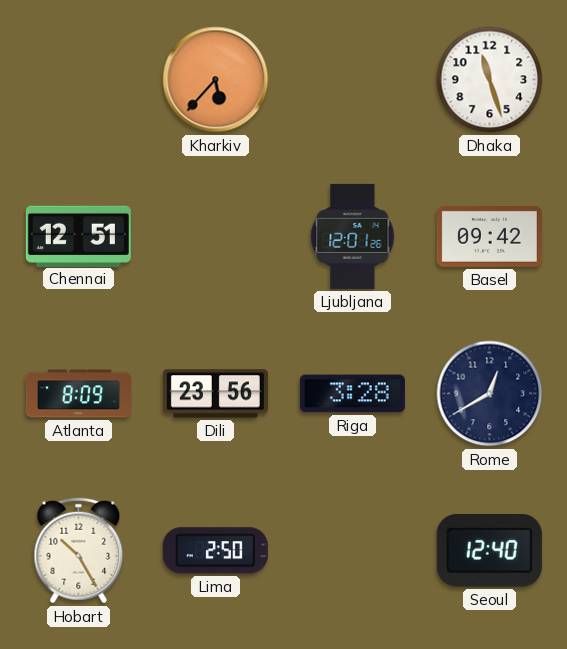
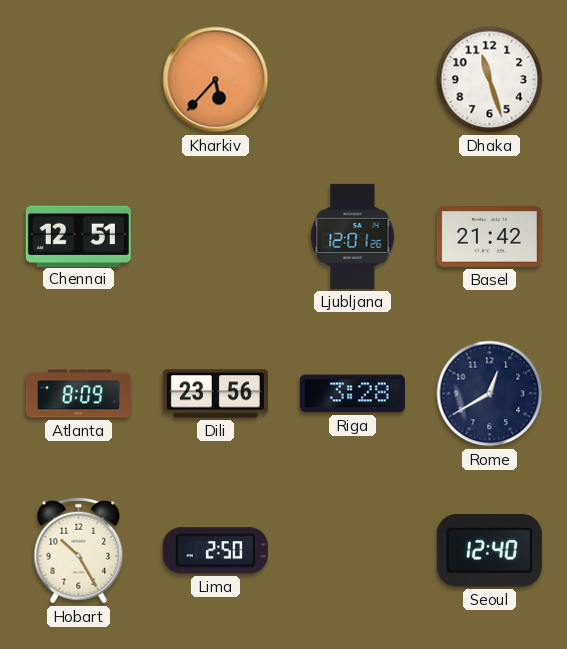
Basel: 09:42 -> 21:42 (489, 237)
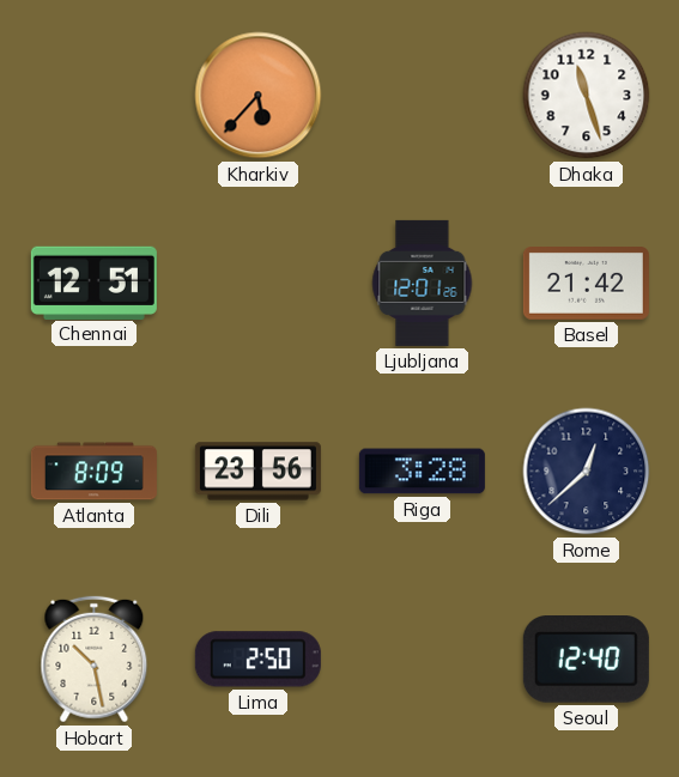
Rome: 12:40 -> 12:38 (587, 472)
Hobart: 10:25 -> 10:28 (95, 660)
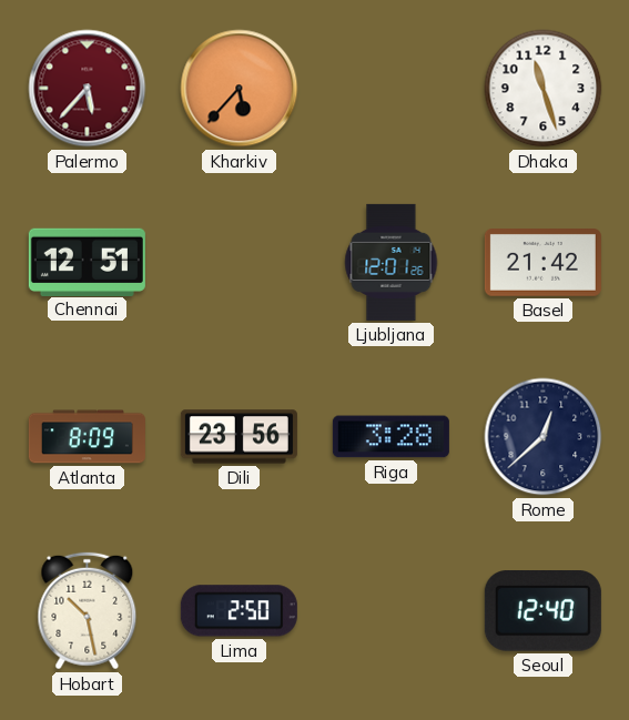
Palermo: none -> 5:37 (88, 89)
